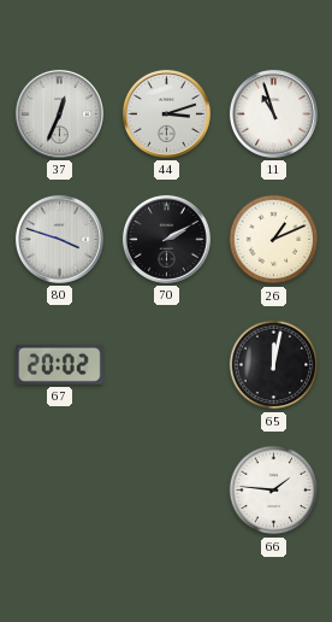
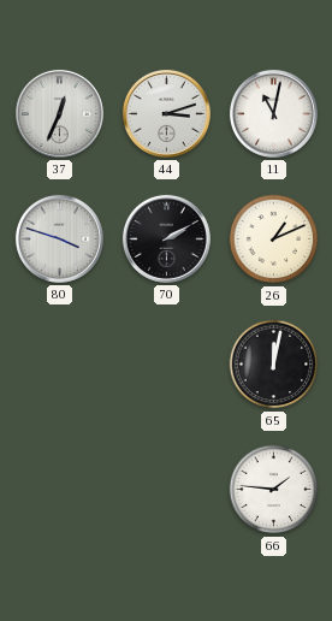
11: 10:57 -> 11:02 (273, 113)
67: 20:02 -> none (59, 364)
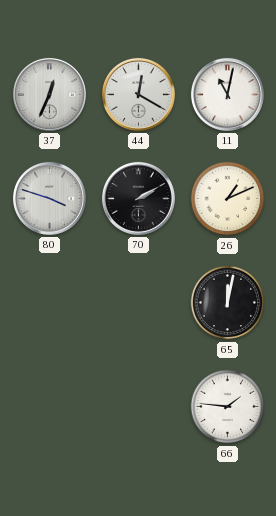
44: 3:12 -> 12:20 (138, 94)
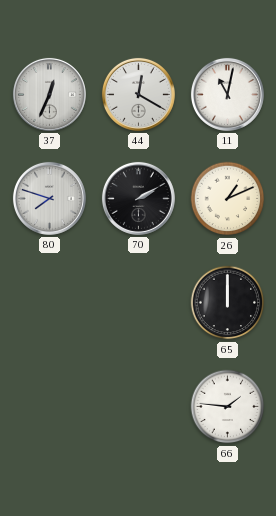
80: 3:48 -> 7:48 (49, 198)
65: 12:02 -> 12:00 (228, 303)
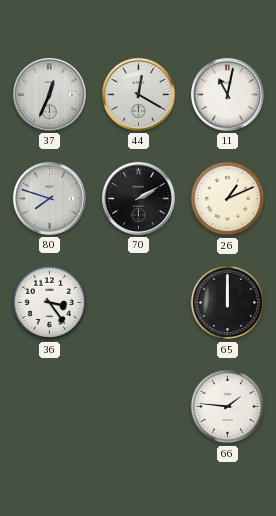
36: none -> 3:24 (50, 303)
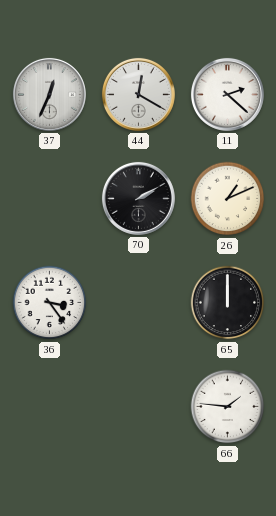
11: 11:02 -> 2:22 (227, 94)
80: 7:48 -> none (49, 198)
